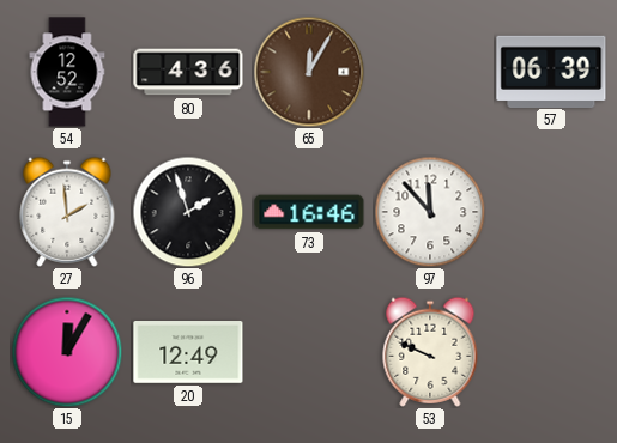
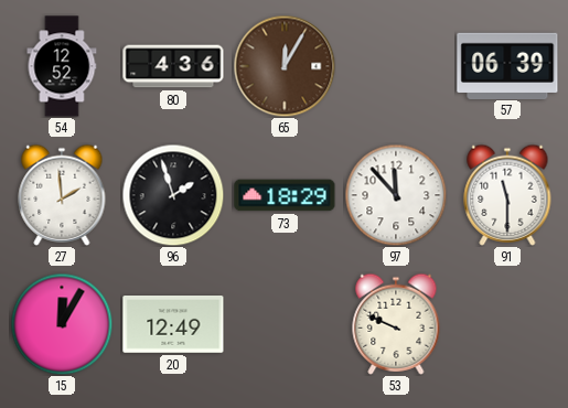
73: 16:46 -> 18:29 (285, 195)
91: none -> 11:30 (507, 195)
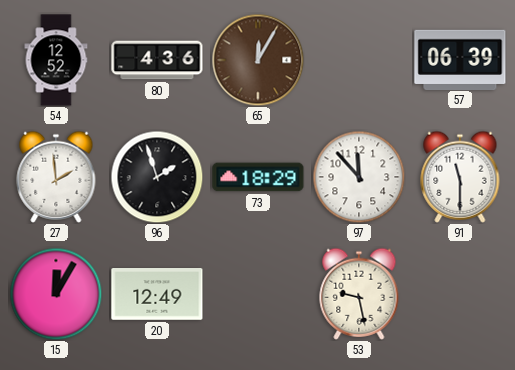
53: 9:49 -> 9:28 (359, 294)
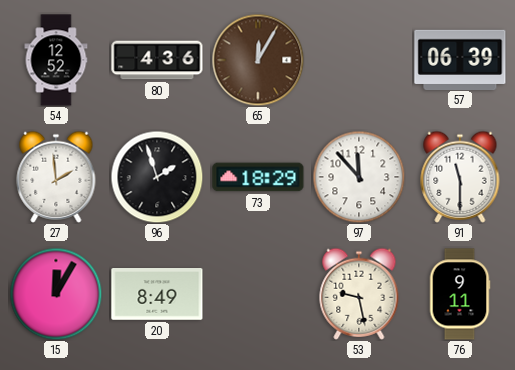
20: 12:49 -> 8:49 (157, 294)
76: none -> 9:11 (460, 294)
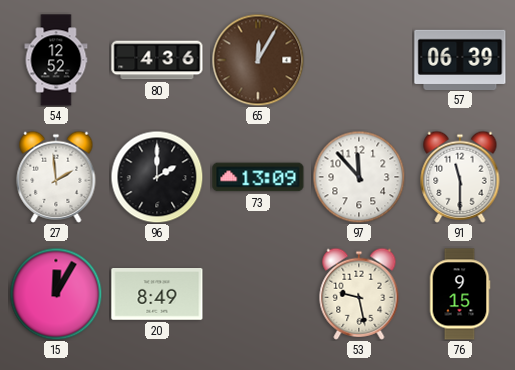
96: 1:57 -> 2:00 (157, 177)
73: 18:29 -> 13:09 (258, 177)
76: 9:11 -> 9:15 (460, 294)
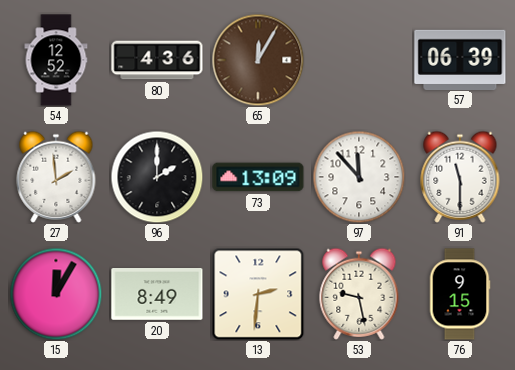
13: none -> 2:31 (258, 294)
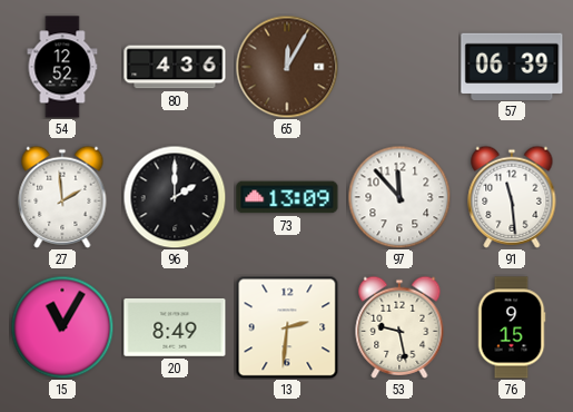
91: 11:30 -> 11:29 (512, 197)
15: 12:05 -> 11:05 (62, 327)
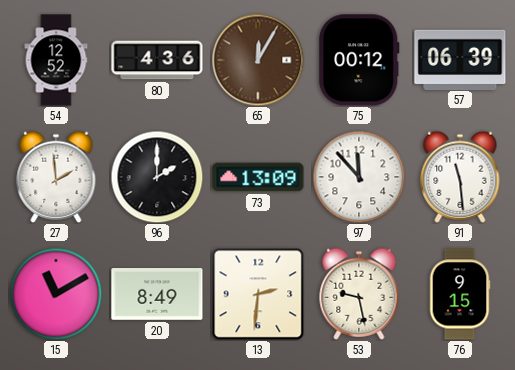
75: none -> 00:12 (359, 60)
15: 11:05 -> 11:10 (56, 294)
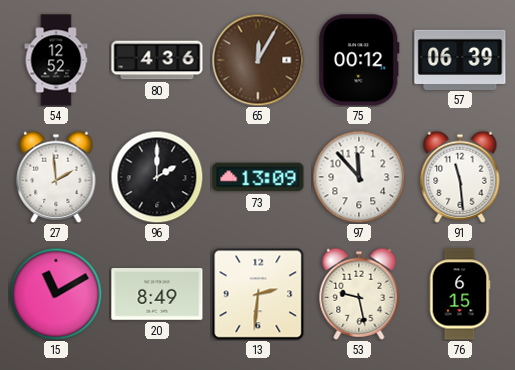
76: 9:15 -> 6:15 (460, 294)
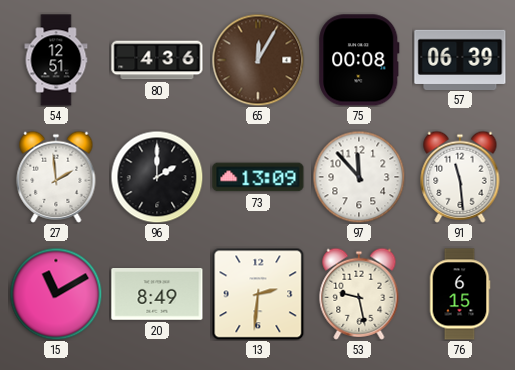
54: 12:52 -> 12:51 (56, 60)
75: 00:12 -> 00:08 (359, 60)
